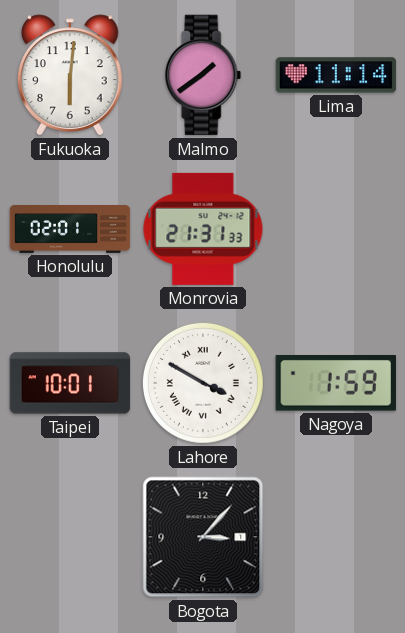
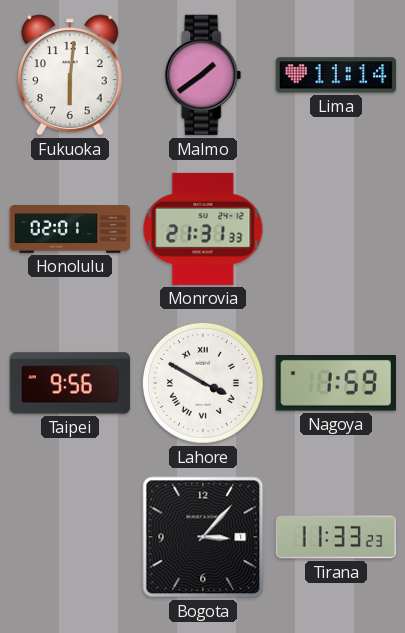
Taipei: 10:01 -> 9:56 (70, 383)
Tirana: none -> 11:33 (336, 537)
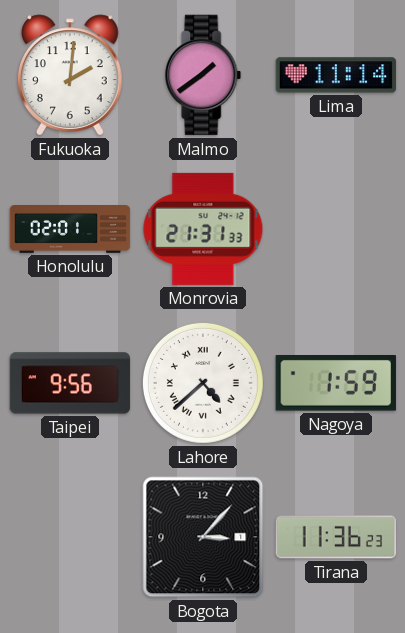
Fukuoka: 6:01 -> 2:01 (70, 75)
Lahore: 3:50 -> 4:38 (203, 383)
Tirana: 11:33 -> 11:36 (336, 537)
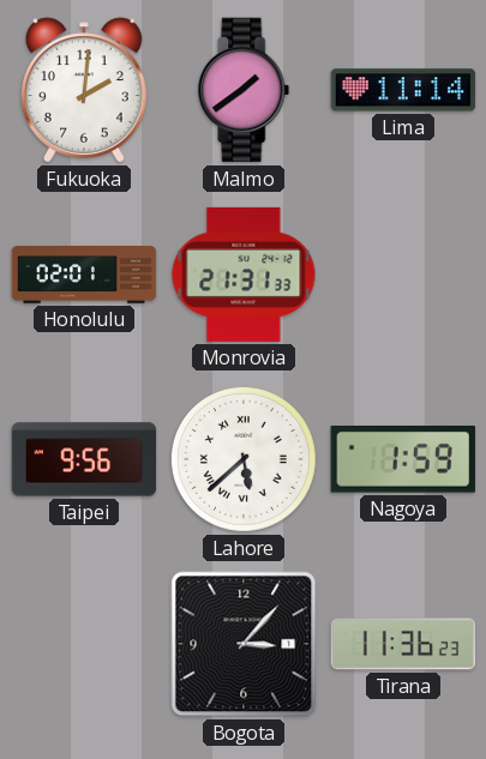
Lahore: 4:38 -> 5:38 (244, 459)
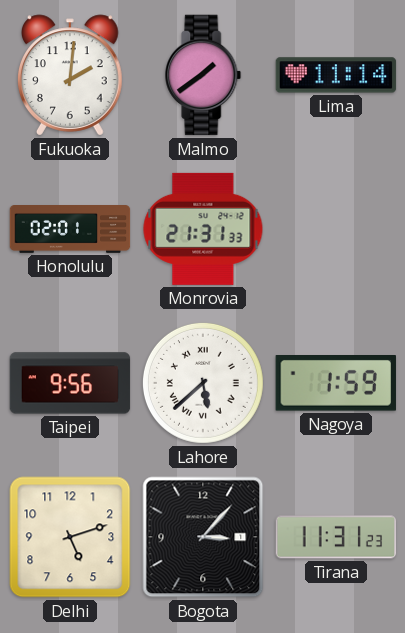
Delhi: none -> 5:12 (70, 537)
Tirana: 11:36 -> 11:31 (336, 537)
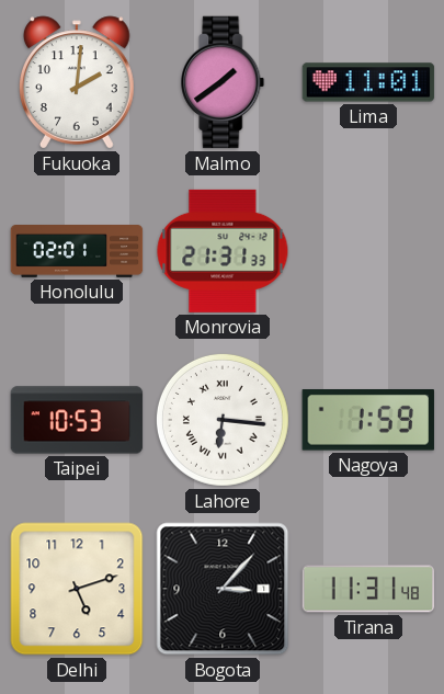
Lima: 11:14 -> 11:01 (368, 82)
Taipei: 9:56 -> 10:53 (77, 420)
Lahore: 5:38 -> 6:16 (223, 420)
Tirana: 11:31:23 -> 11:31:48 (368, 589)
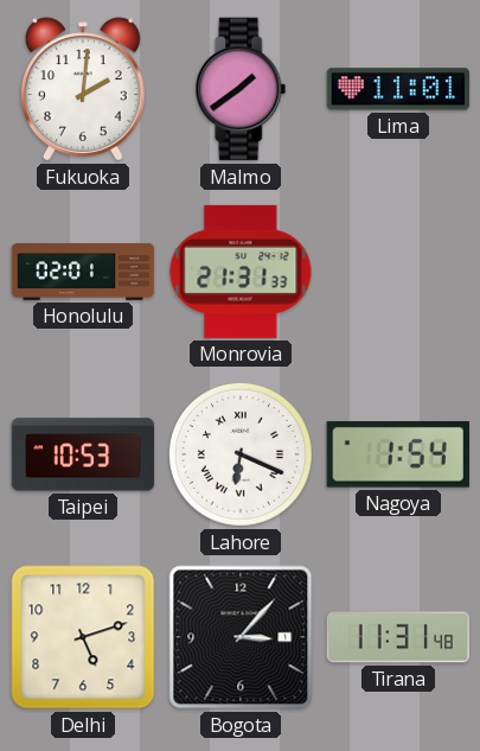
Lahore: 6:16 -> 6:19 (241, 454)
Nagoya: 1:59 -> 1:54 (398, 456)
